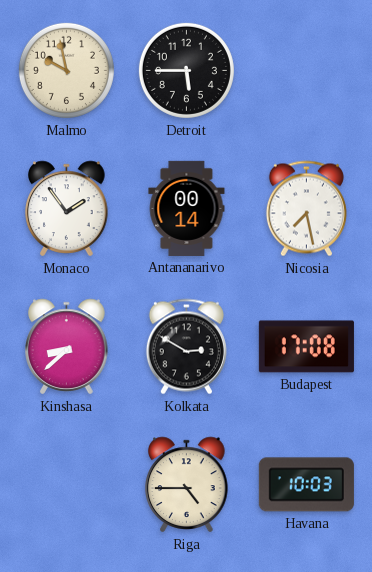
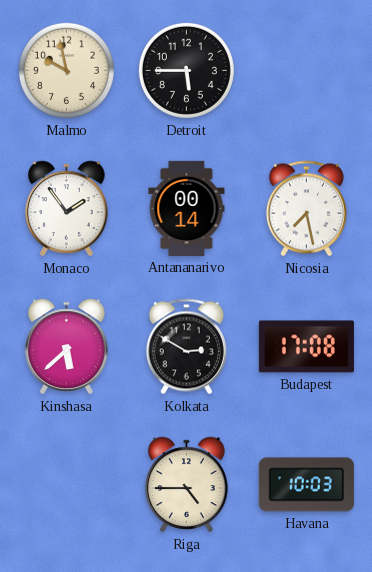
Kinshasa: 8:38 -> 5:38 (67, 347)
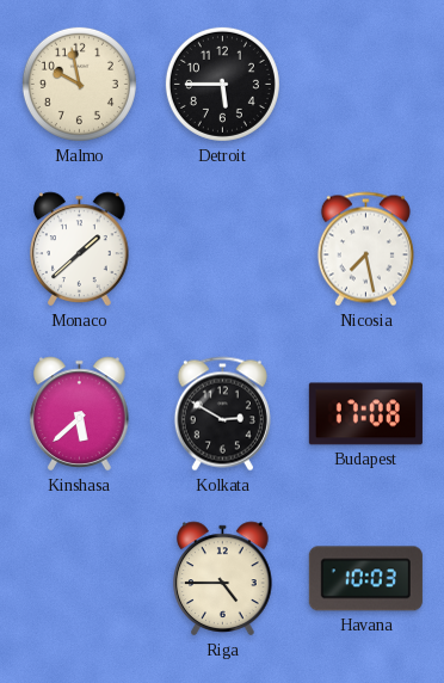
Monaco: 1:54 -> 1:38 (80, 250)
Antananarivo: 00:14 -> none (187, 208)
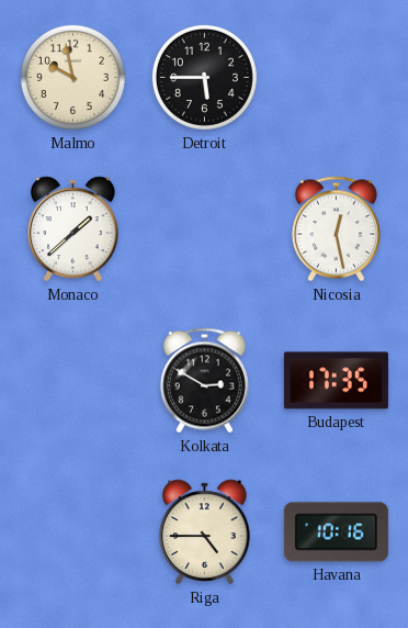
Nicosia: 7:28 -> 12:28 (336, 229)
Kinshasa: 5:38 -> none (80, 414)
Budapest: 17:08 -> 17:35 (336, 381)
Havana: 10:03 -> 10:16 (336, 532)
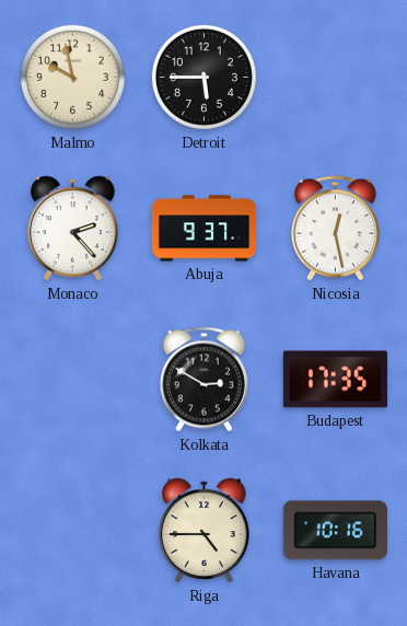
Monaco: 1:38 -> 2:23 (73, 229)
Abuja: none -> 9:37 (203, 229)
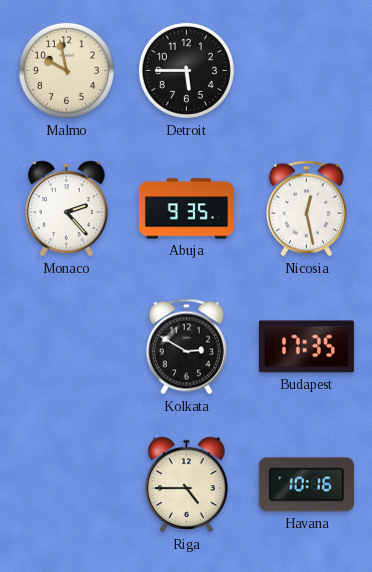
Abuja: 9:37 -> 9:35 (186, 209)
